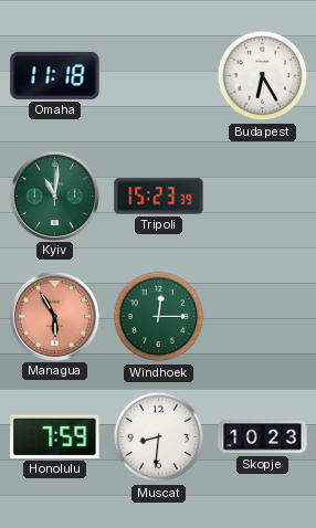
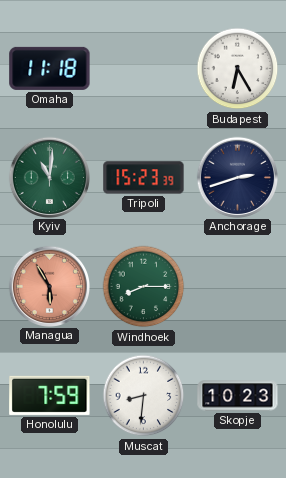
Anchorage: none -> 2:42 (237, 177)
Windhoek: 12:15 -> 8:15 (144, 287)
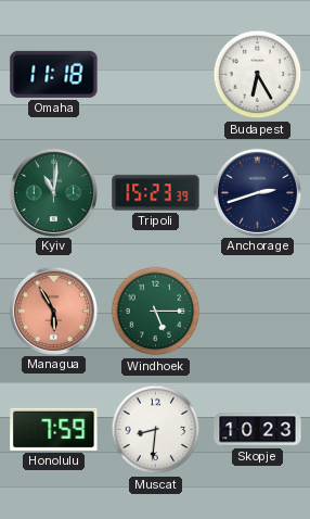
Windhoek: 8:15 -> 5:15 (156, 312)
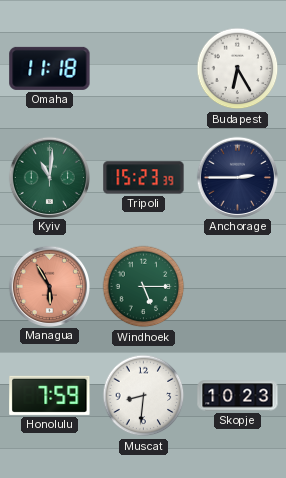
Anchorage: 2:42 -> 2:45 (237, 177)
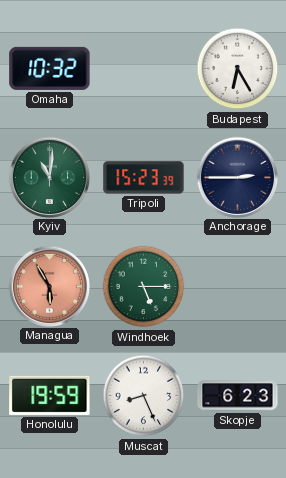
Omaha: 11:18 -> 10:32 (50, 68)
Honolulu: 7:59 -> 19:59 (50, 395)
Muscat: 8:31 -> 8:26 (144, 396)
Skopje: 10:23 -> 6:23 (238, 396)
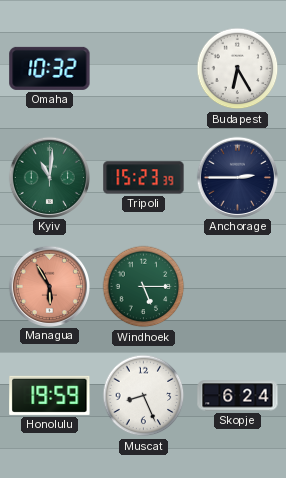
Skopje: 6:23 -> 6:24 (238, 396)
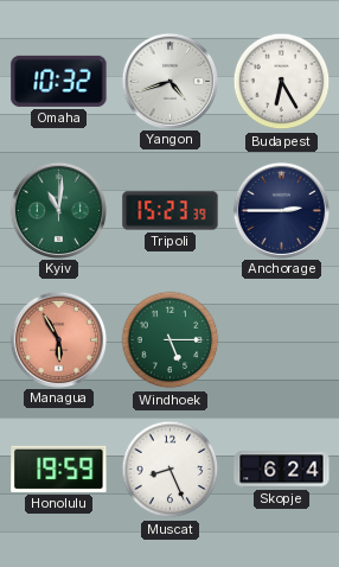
Yangon: none -> 4:42 (170, 81)
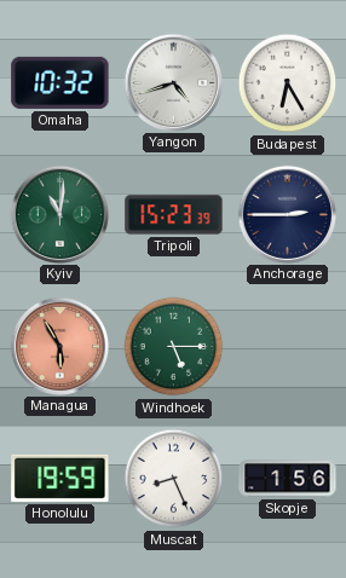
Skopje: 6:24 -> 1:56 (288, 479)
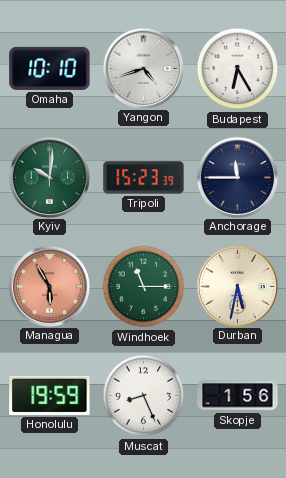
Omaha: 10:32 -> 10:10 (50, 68)
Kyiv: 11:01 -> 10:01 (49, 177)
Anchorage: 2:45 -> 11:45 (237, 177)
Windhoek: 5:15 -> 11:15 (144, 287)
Durban: none -> 5:32 (237, 286)
